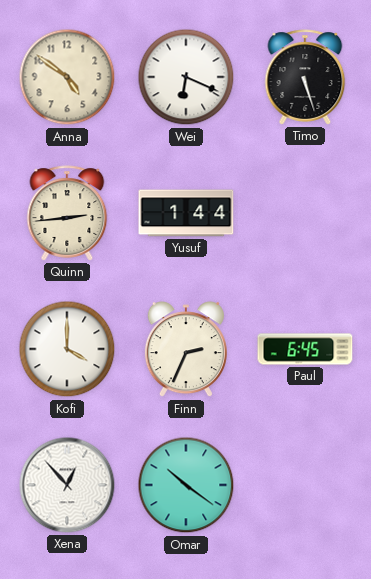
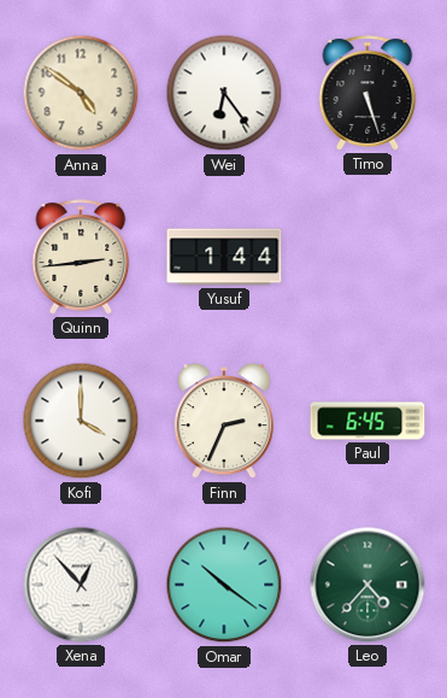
Wei: 6:19 -> 6:24 (224, 93)
Leo: none -> 4:37 (367, 585)
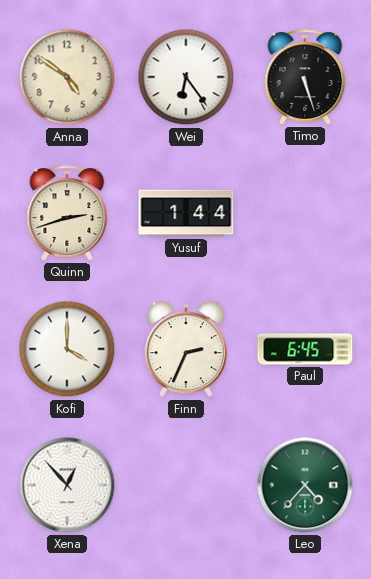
Quinn: 2:44 -> 2:42 (67, 213)
Omar: 10:21 -> none (224, 585)
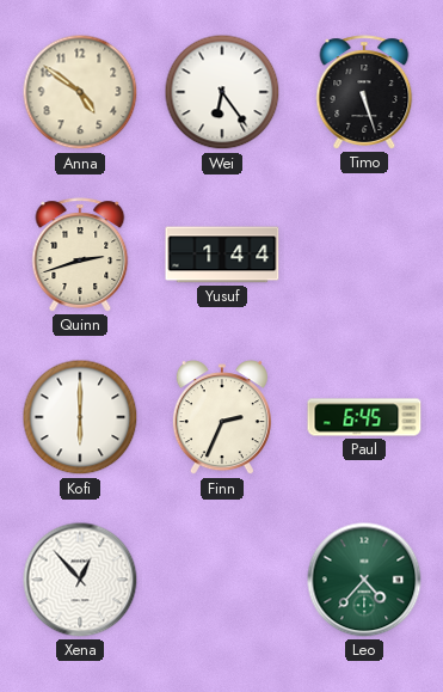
Kofi: 4:00 -> 6:00 (80, 417)
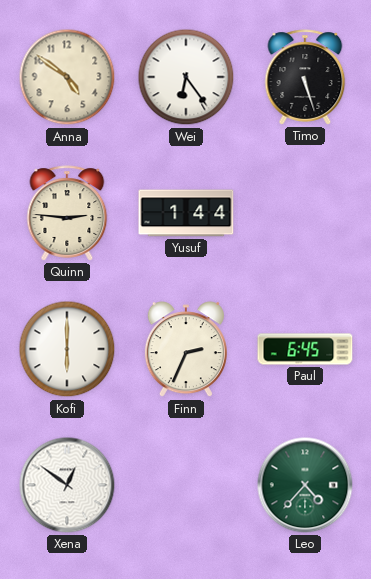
Quinn: 2:42 -> 2:46 (67, 213)
Xena: 12:53 -> 12:51 (67, 485)
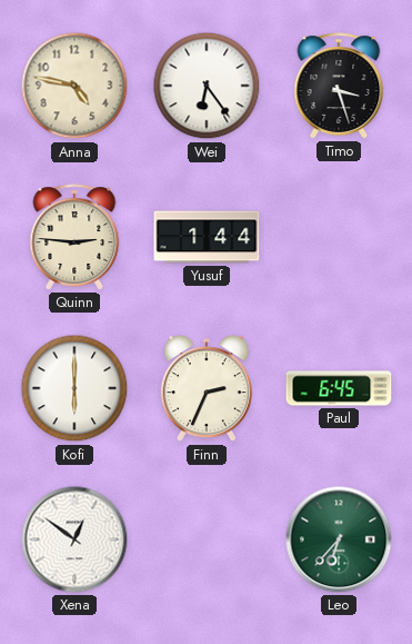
Anna: 4:51 -> 4:47 (74, 86)
Timo: 5:27 -> 3:27 (339, 86)
Leo: 4:37 -> 6:37 (339, 539)
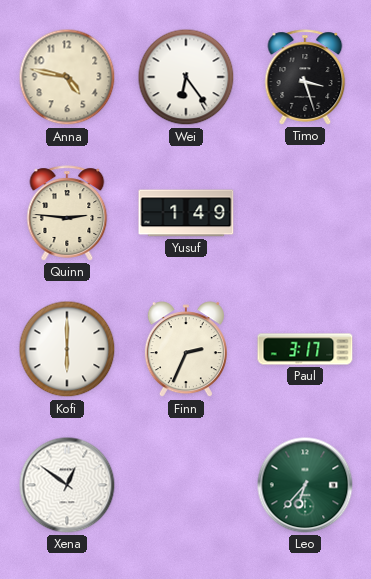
Yusuf: 1:44 -> 1:49 (186, 213)
Paul: 6:45 -> 3:17 (305, 349)
